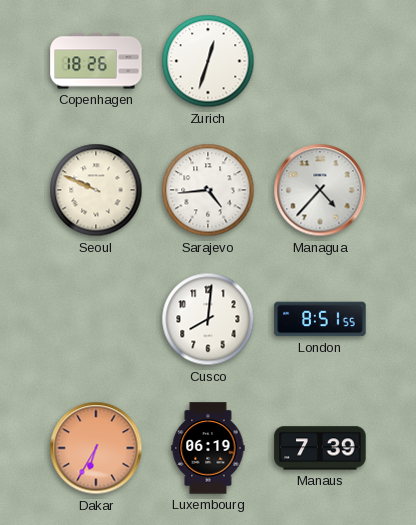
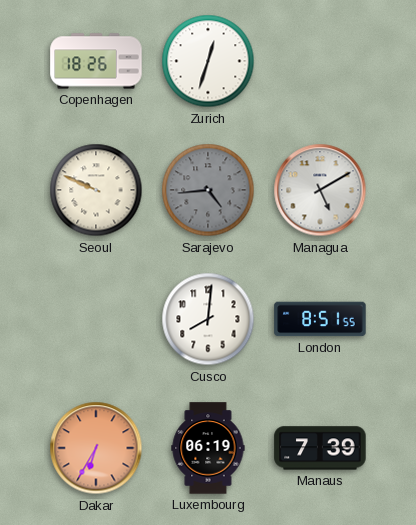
Sarajevo dial: white -> grey (208, 190)
Managua: 4:37 -> 5:10 (320, 190)
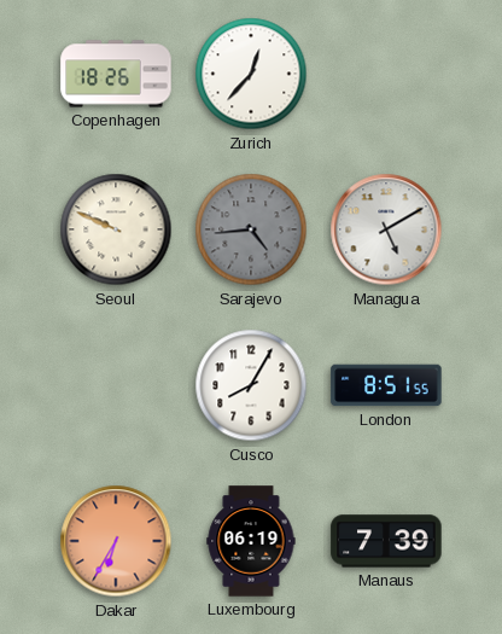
Zurich: 12:33 -> 12:37 (251, 74)
Cusco: 8:01 -> 8:05 (251, 385)
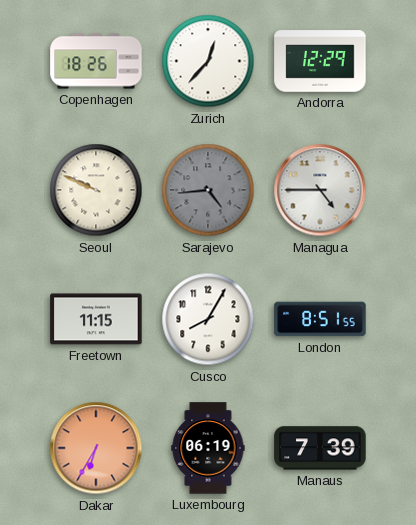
Andorra: none -> 12:29 (320, 61)
Managua: 5:10 -> 4:45 (320, 190)
Freetown: none -> 11:15 (96, 319)
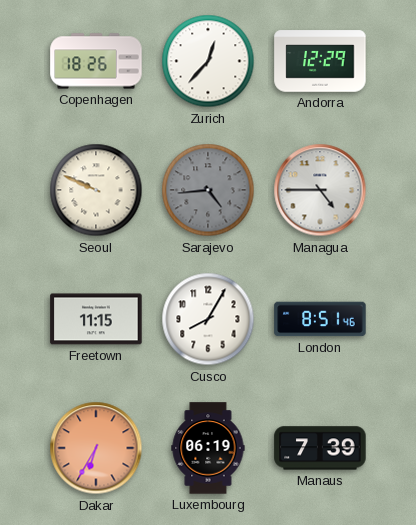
London: 8:51:55 -> 8:51:46 (320, 319)
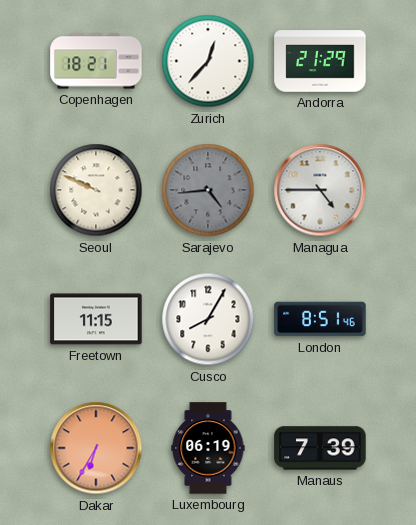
Copenhagen: 18:26 -> 18:21 (96, 61)
Andorra: 12:29 -> 21:29 (320, 61)
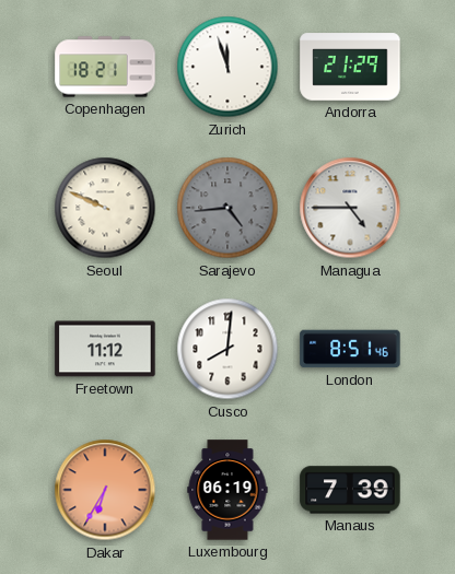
Zurich: 12:37 -> 11:57 (227, 67)
Freetown: 11:15 -> 11:12 (105, 349)
Cusco: 8:05 -> 8:01 (227, 349)
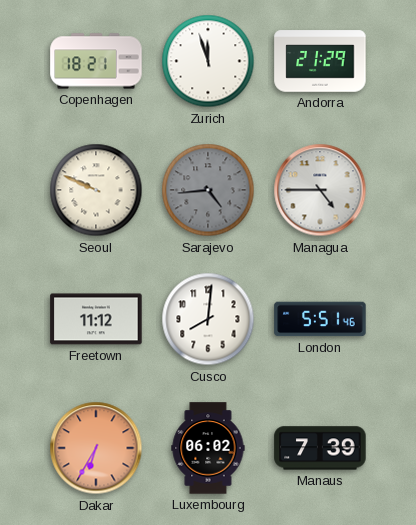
London: 8:51 -> 5:51 (320, 319)
Luxembourg: 06:19 -> 06:02 (208, 448)
